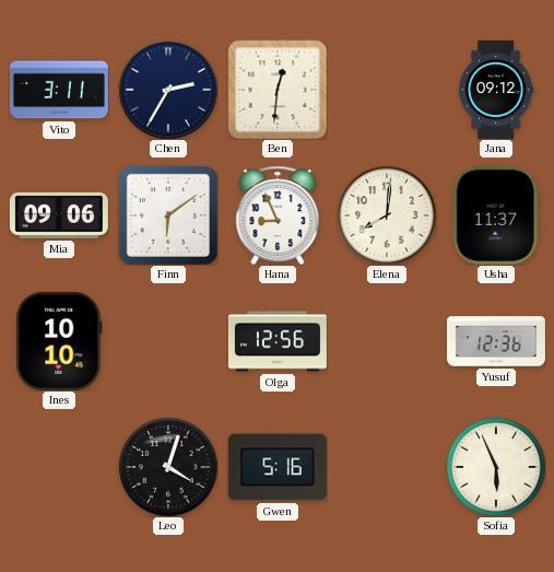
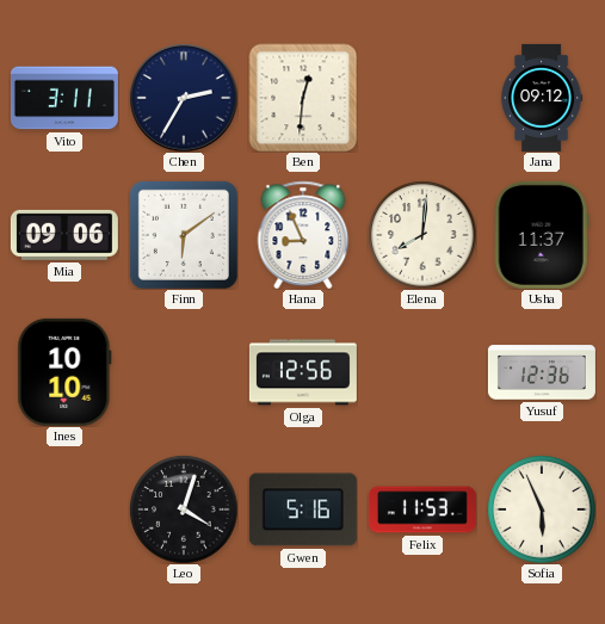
Felix: none -> 11:53 (422, 509)
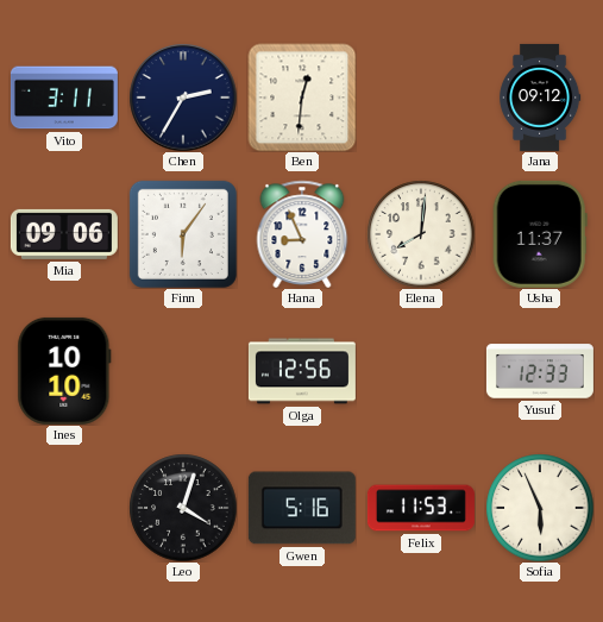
Finn: 6:09 -> 6:06 (183, 234)
Yusuf: 12:36 -> 12:33 (540, 371)
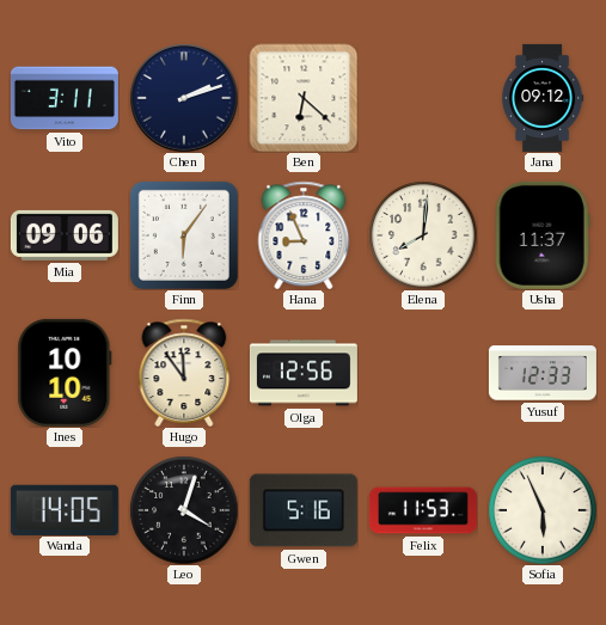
Chen: 2:35 -> 2:12 (184, 98)
Ben: 12:31 -> 6:22 (304, 98)
Hugo: none -> 11:54 (184, 373)
Wanda: none -> 14:05 (65, 509)
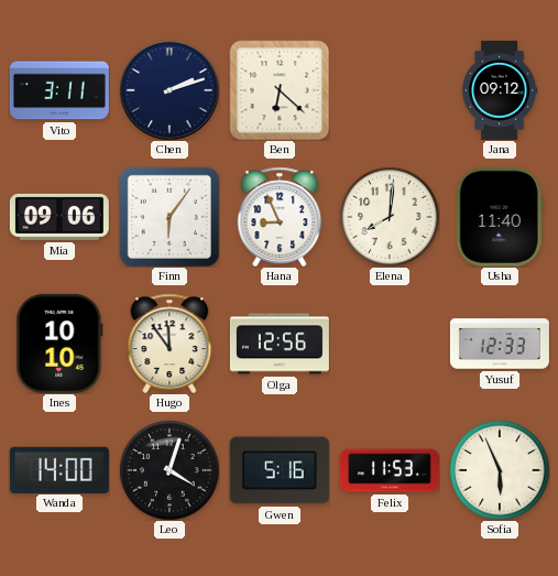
Usha: 11:37 -> 11:40 (500, 217)
Wanda: 14:05 -> 14:00 (59, 469)
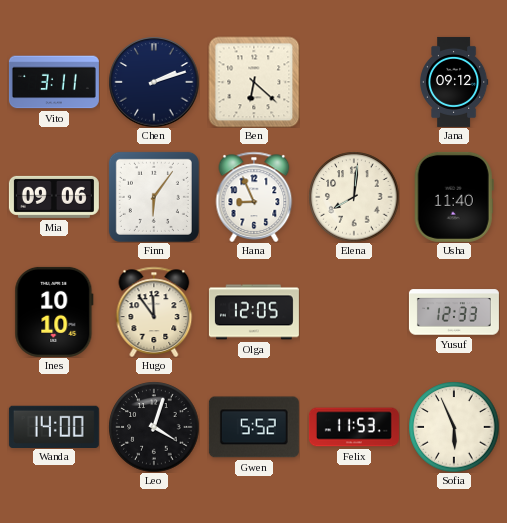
Olga: 12:56 -> 12:05 (254, 312)
Gwen: 5:16 -> 5:52 (254, 427)
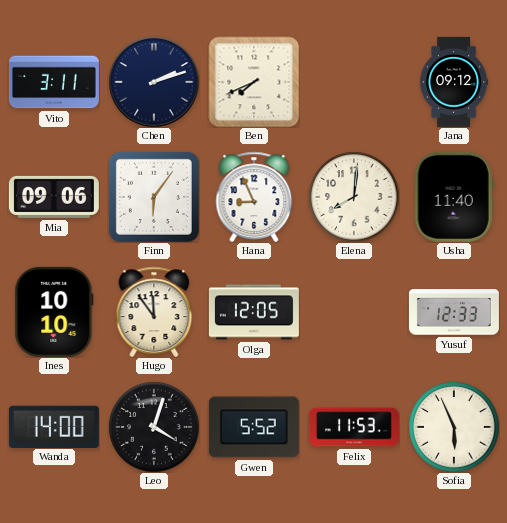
Ben: 6:22 -> 7:41 (254, 82)
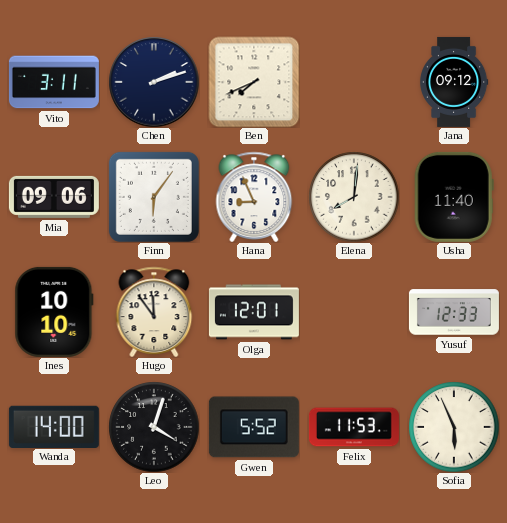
Olga: 12:05 -> 12:01 (254, 312)
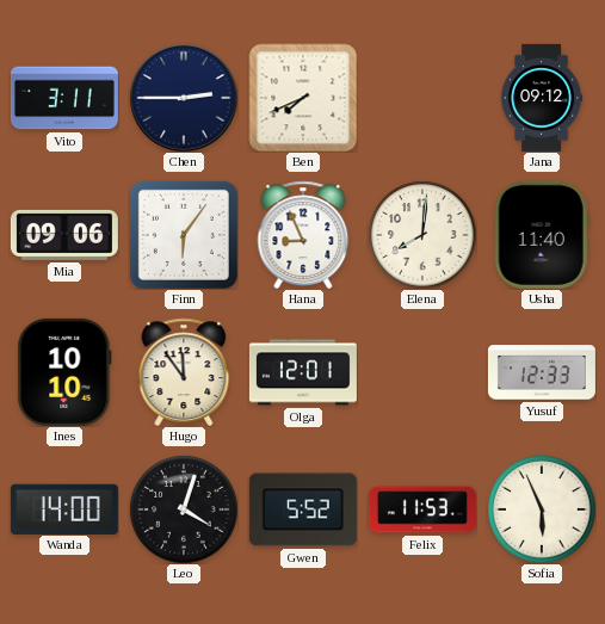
Chen: 2:12 -> 2:45 (184, 98)
